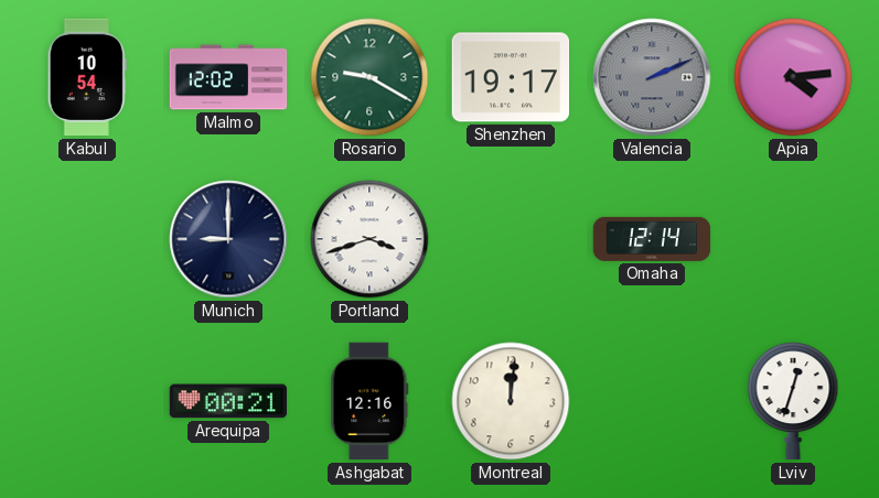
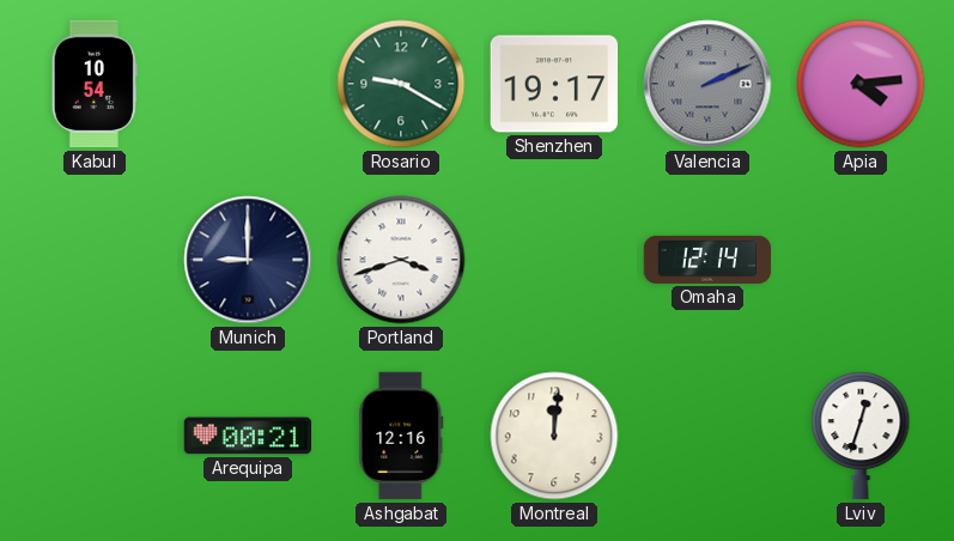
Malmo: 12:02 -> none (228, 77)
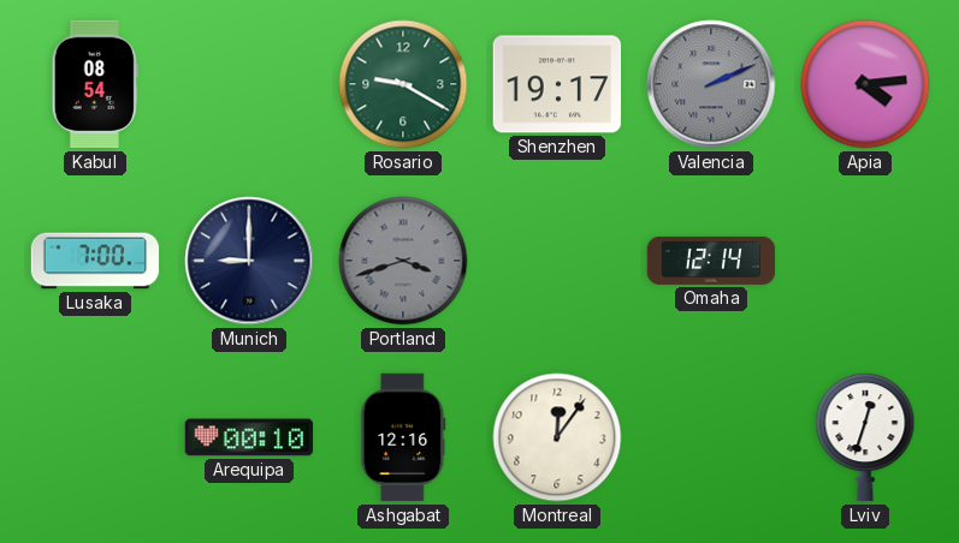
Kabul: 10:54 -> 08:54 (95, 84)
Lusaka: none -> 7:00 (95, 261)
Portland dial: white -> grey (403, 261)
Arequipa: 00:21 -> 00:10 (249, 437)
Montreal: 12:01 -> 12:06 (557, 437)
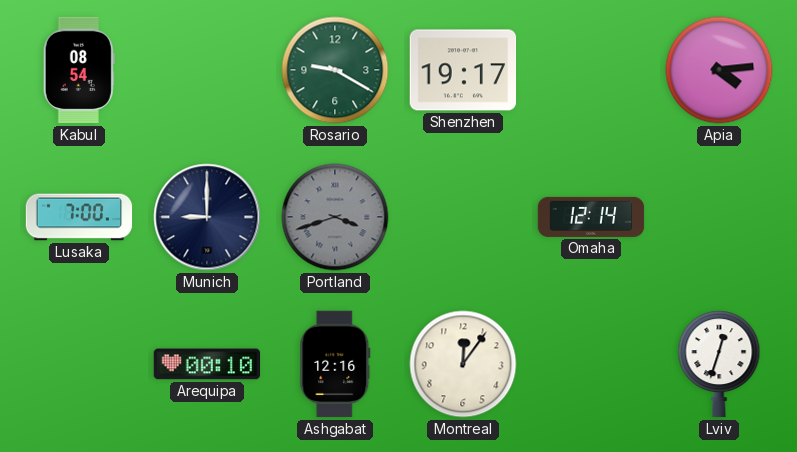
Valencia: 2:11 -> none (711, 84)
